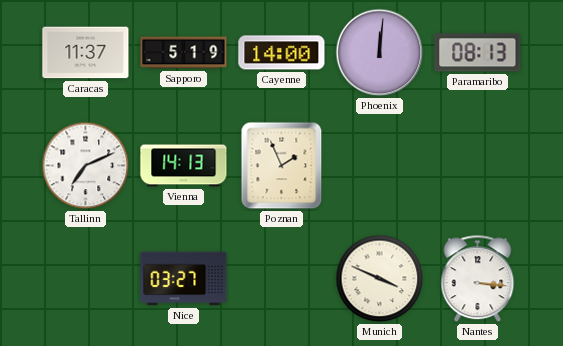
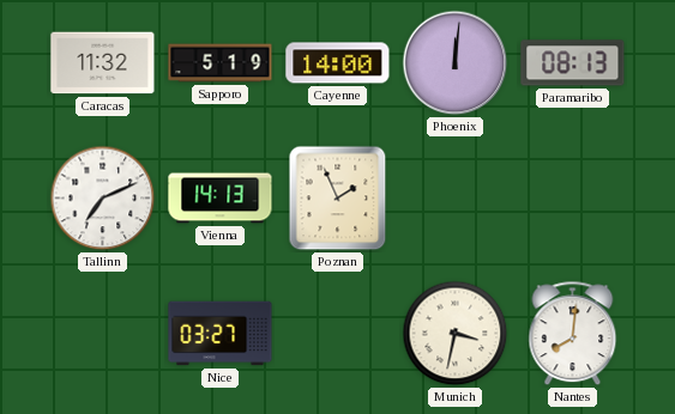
Caracas: 11:37 -> 11:32 (103, 63)
Munich: 3:49 -> 3:32 (456, 334)
Nantes: 3:16 -> 8:01 (573, 334)
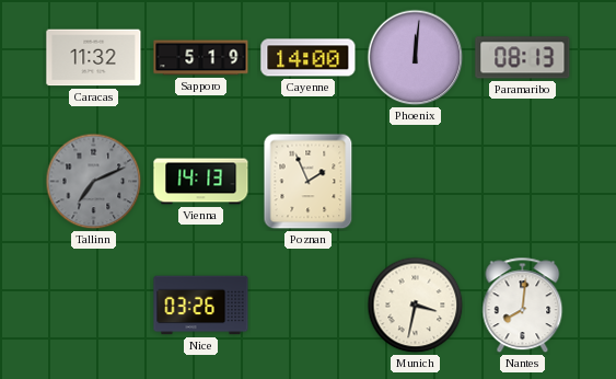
Tallinn dial: white -> grey (94, 182)
Nice: 03:27 -> 03:26 (201, 306)
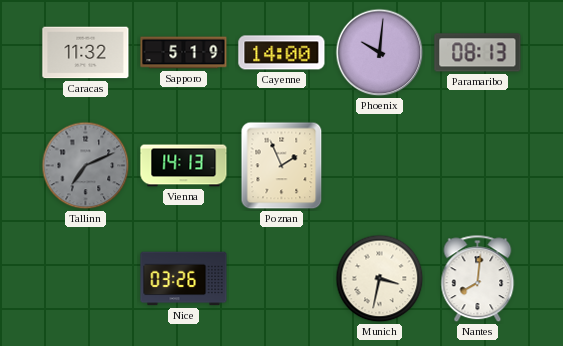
Phoenix: 12:01 -> 10:01 (380, 53)
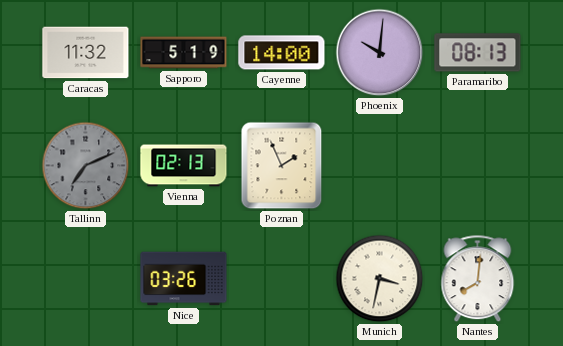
Vienna: 14:13 -> 02:13 (184, 166)
